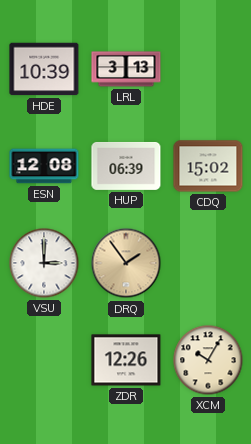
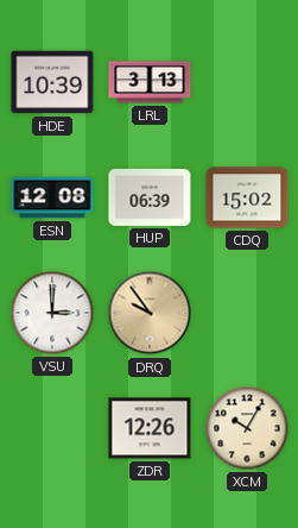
DRQ: 1:54 -> 9:54 (150, 313)
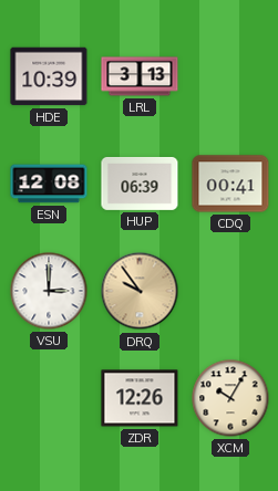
CDQ: 15:02 -> 00:41 (230, 184)
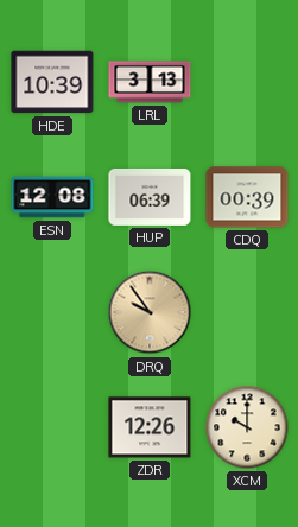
CDQ: 00:41 -> 00:39 (247, 197)
VSU: 3:00 -> none (49, 291)
XCM: 10:05 -> 10:00 (247, 427)
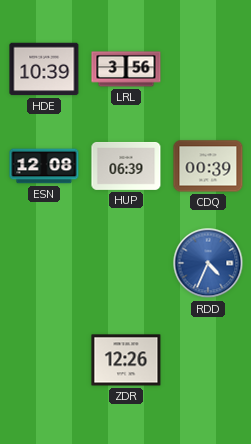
LRL: 3:13 -> 3:56 (126, 69)
DRQ: 9:54 -> none (150, 312)
RDD: none -> 4:34 (208, 263)
XCM: 10:00 -> none (247, 427)
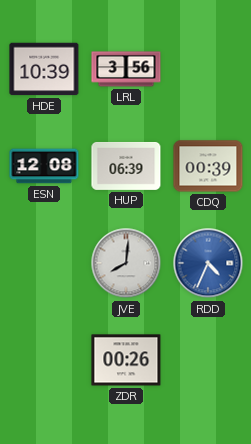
JVE: none -> 8:01 (126, 263)
ZDR: 12:26 -> 00:26 (126, 360)
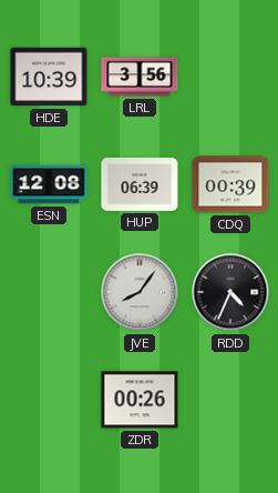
JVE: 8:01 -> 8:06 (140, 292)
RDD dial: blue -> black (230, 292)
